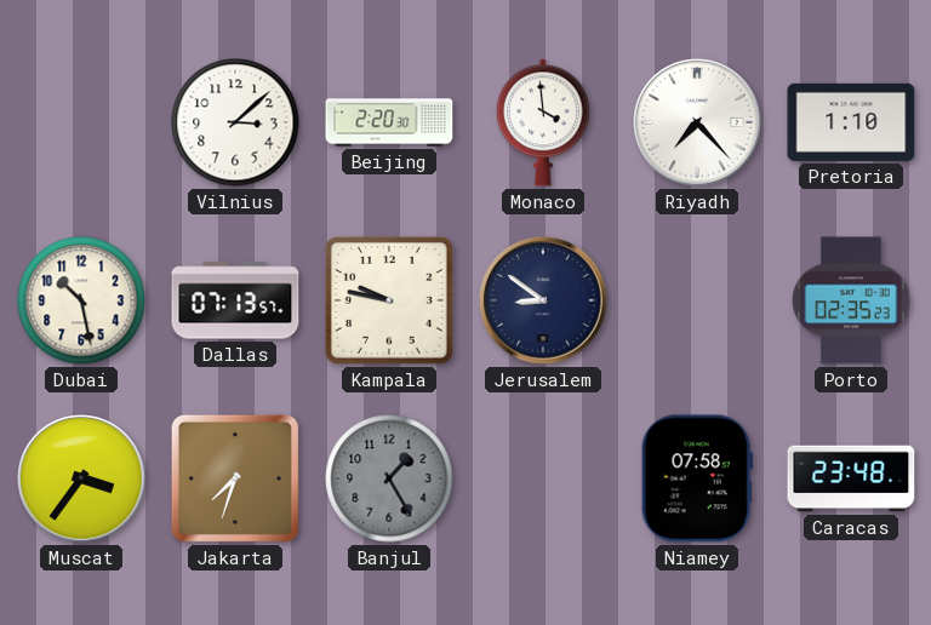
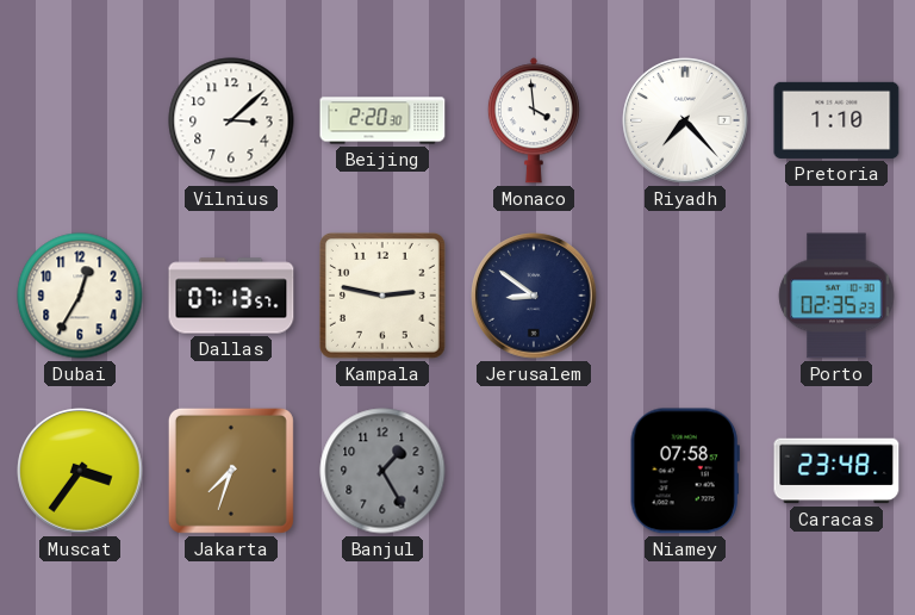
Dubai: 10:28 -> 12:35 (80, 296)
Kampala: 9:47 -> 2:47 (382, 296)
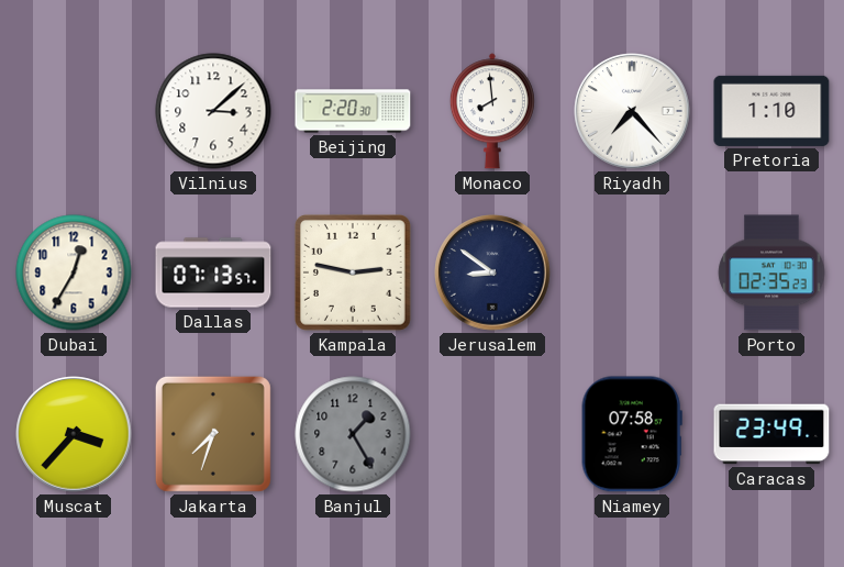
Monaco: 3:59 -> 7:59 (492, 111)
Muscat: 3:36 -> 3:37 (74, 434)
Caracas: 23:48 -> 23:49 (771, 434)
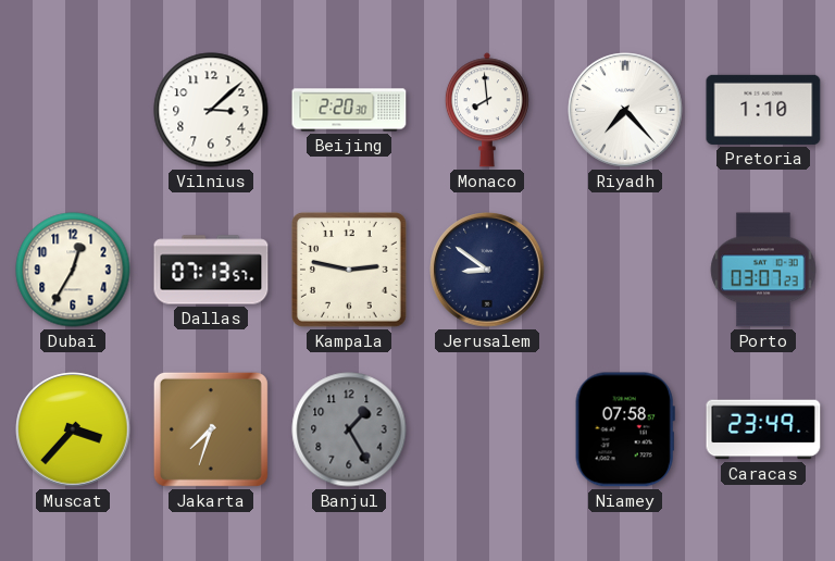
Porto: 02:35 -> 03:07 (763, 270)
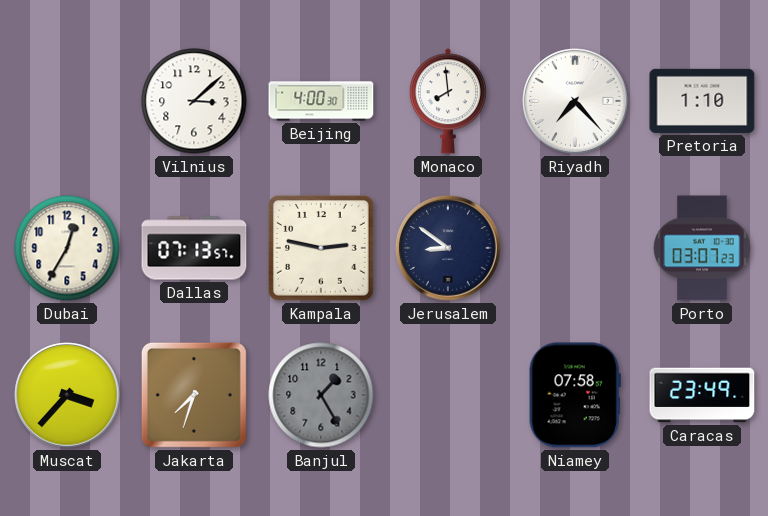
Beijing: 2:20 -> 4:00 (321, 101)
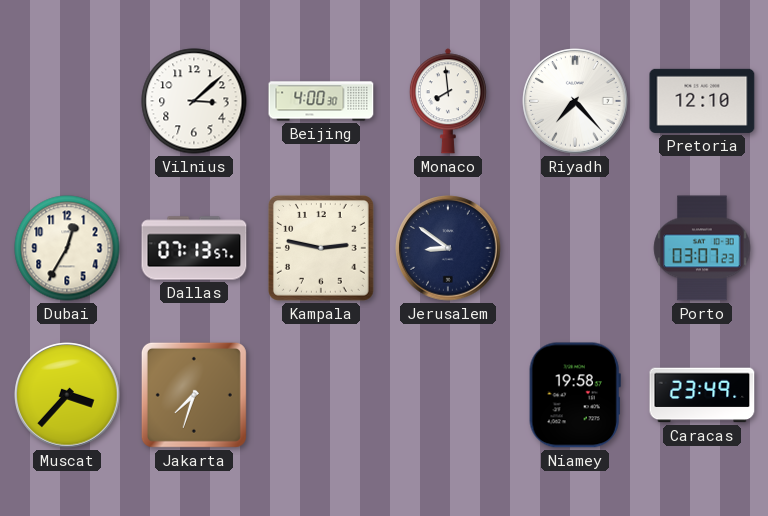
Pretoria: 1:10 -> 12:10 (702, 101)
Banjul: 1:25 -> none (321, 395)
Niamey: 07:58 -> 19:58 (575, 395)
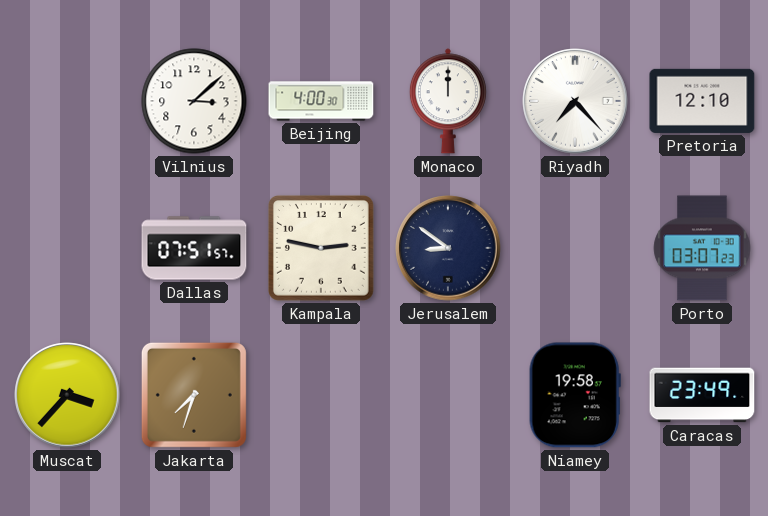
Monaco: 7:59 -> 12:00 (448, 101)
Dubai: 12:35 -> none (67, 248)
Dallas: 07:13 -> 07:51 (194, 248)
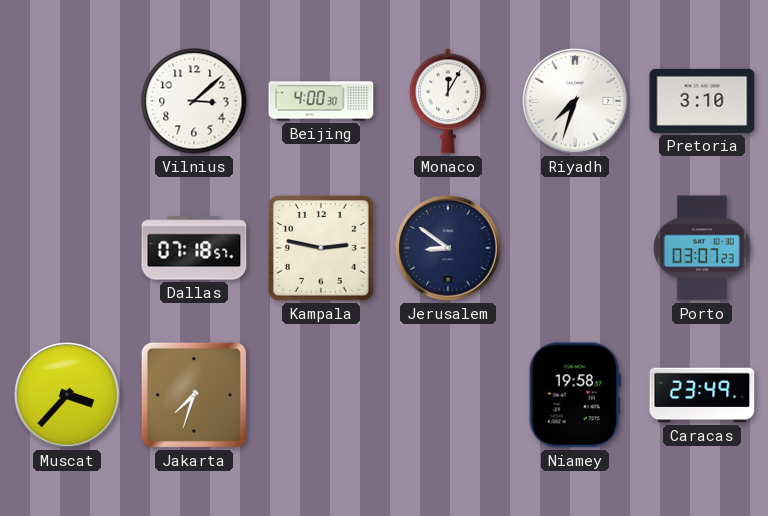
Monaco: 12:00 -> 12:05 (448, 101)
Riyadh: 7:23 -> 7:33 (575, 101)
Pretoria: 12:10 -> 3:10 (702, 101)
Dallas: 07:51 -> 07:18 (194, 248)
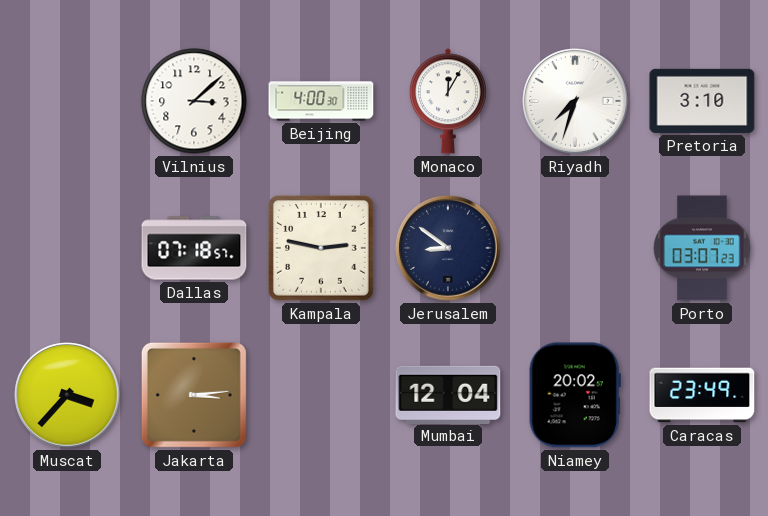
Jakarta: 7:33 -> 3:14 (194, 395)
Mumbai: none -> 12:04 (448, 394)
Niamey: 19:58 -> 20:02 (575, 395)
